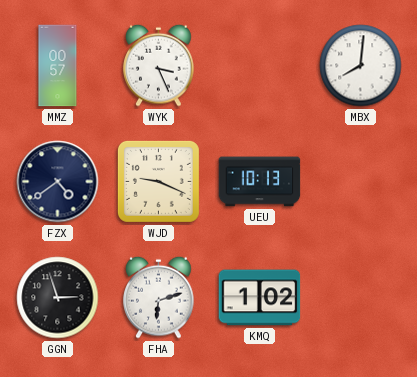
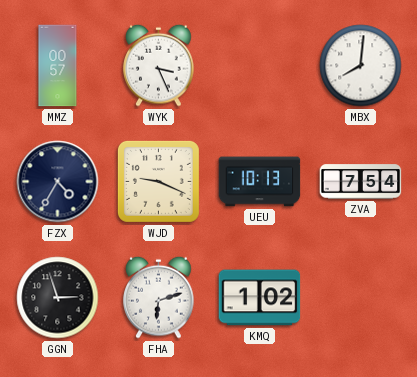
FZX: 4:39 -> 4:35 (58, 182)
ZVA: none -> 7:54 (361, 182)
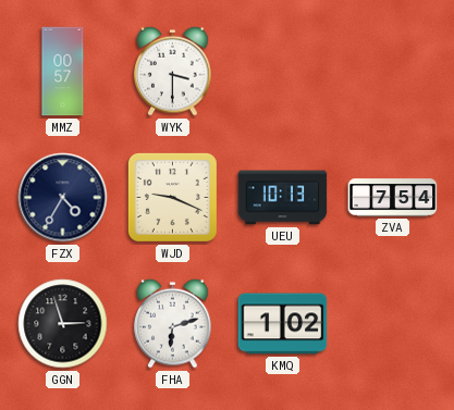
WYK: 3:26 -> 3:30 (173, 71)
MBX: 8:01 -> none (361, 66)
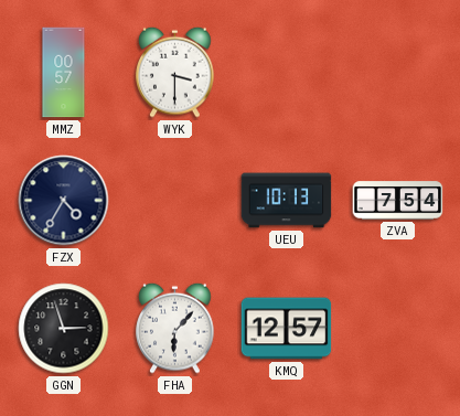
WJD: 9:19 -> none (172, 197)
FHA: 6:12 -> 6:07 (175, 328)
KMQ: 1:02 -> 12:57 (287, 329)
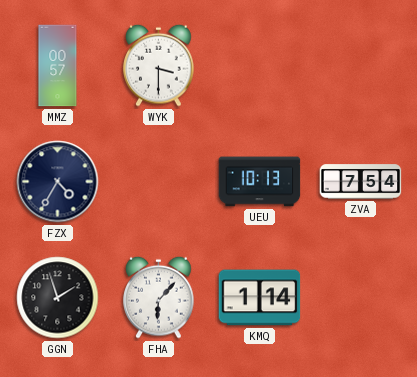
GGN: 2:57 -> 1:57 (58, 298)
KMQ: 12:57 -> 1:14 (260, 298)
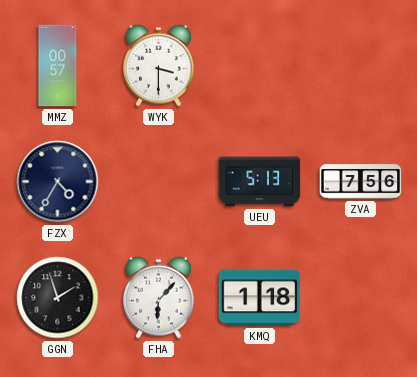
UEU: 10:13 -> 5:13 (260, 182)
ZVA: 7:54 -> 7:56 (361, 182)
KMQ: 1:14 -> 1:18 (260, 298)
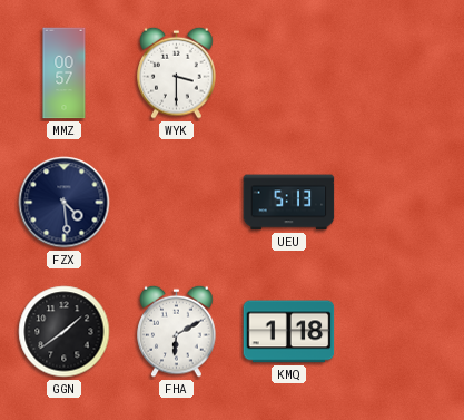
FZX: 4:35 -> 4:29 (65, 203)
ZVA: 7:56 -> none (361, 182)
GGN: 1:57 -> 1:39 (65, 332)
FHA: 6:07 -> 6:10 (177, 331)
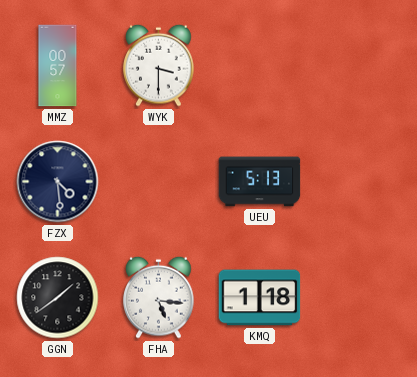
FHA: 6:10 -> 5:16 (159, 297)
